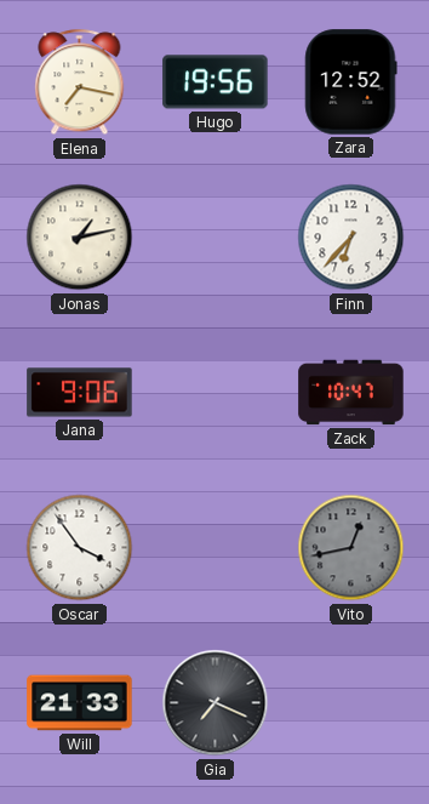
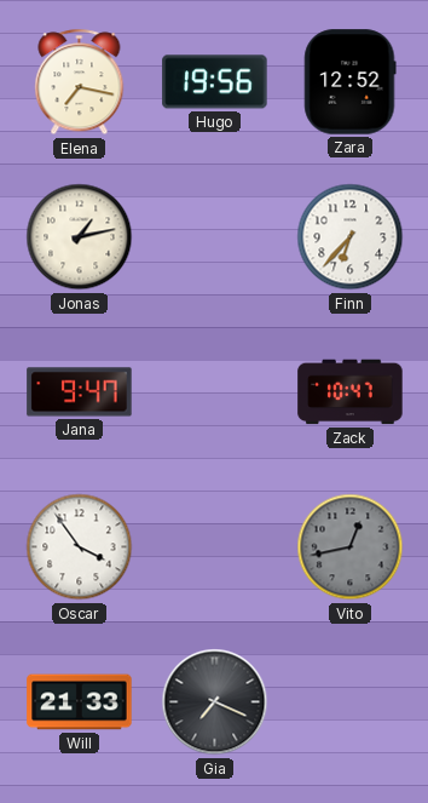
Jana: 9:06 -> 9:47 (80, 392)
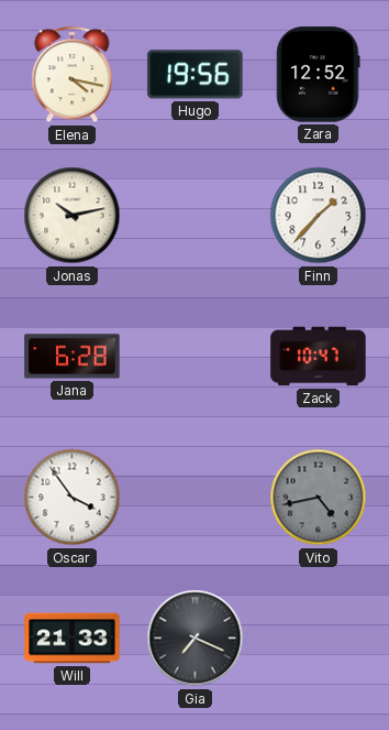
Elena: 7:17 -> 4:17 (73, 75)
Jonas: 1:13 -> 10:13 (73, 216)
Finn: 6:37 -> 1:37 (319, 216)
Jana: 9:47 -> 6:28 (73, 357)
Vito: 12:43 -> 4:43 (319, 498)
